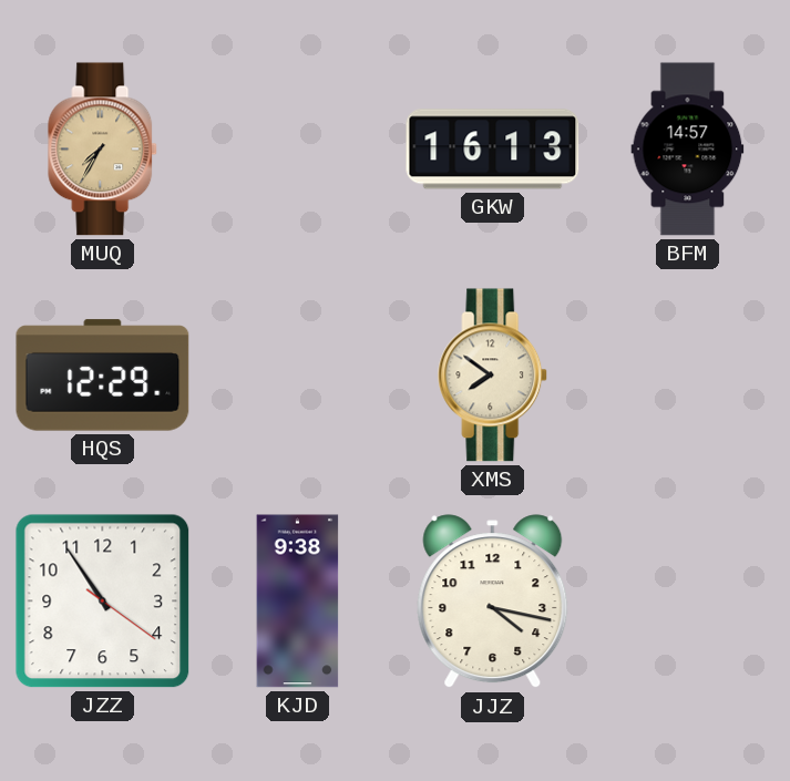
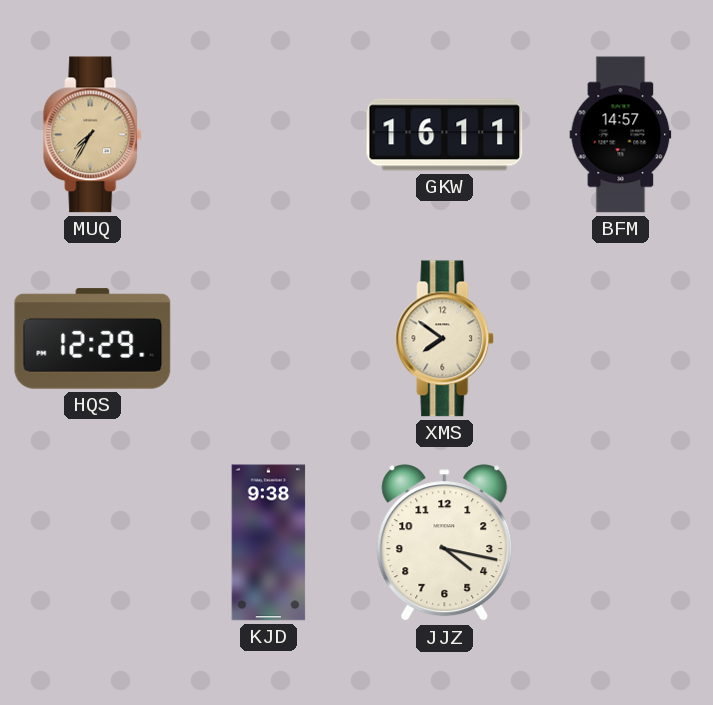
GKW: 16:13 -> 16:11 (445, 135)
JZZ: 10:54 -> none (103, 602)
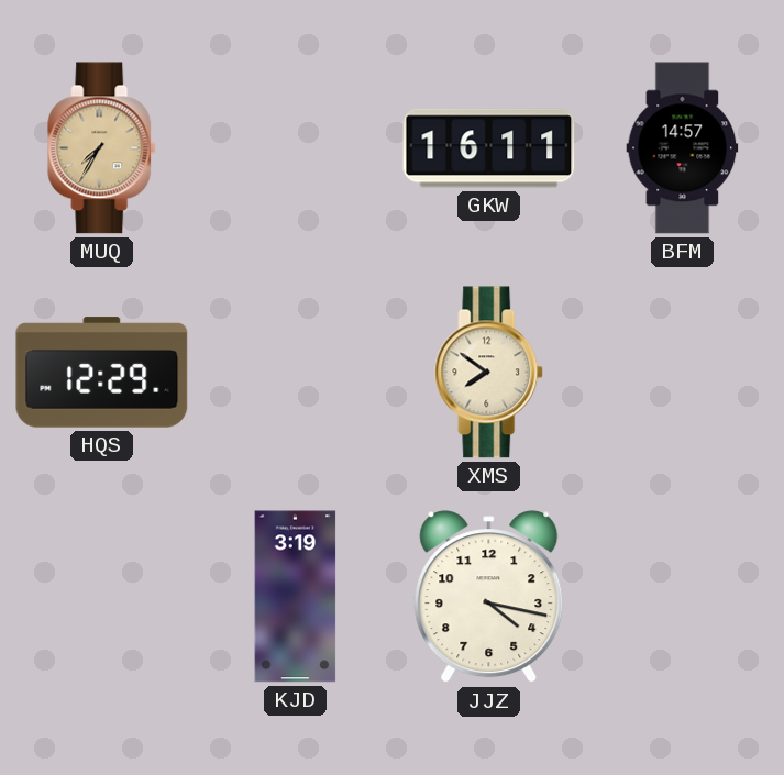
KJD: 9:38 -> 3:19 (296, 597)
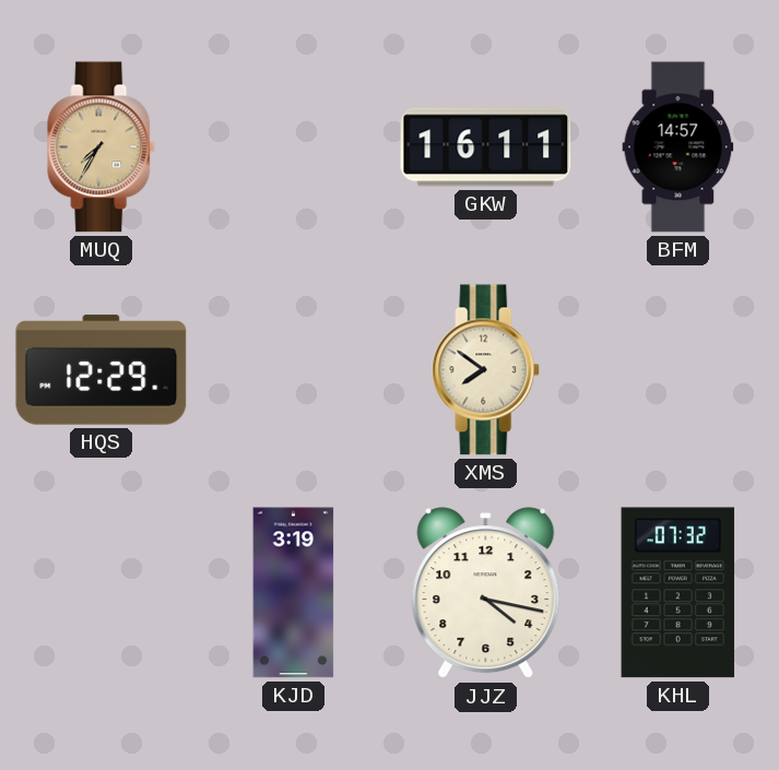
KHL: none -> 07:32 (678, 593)
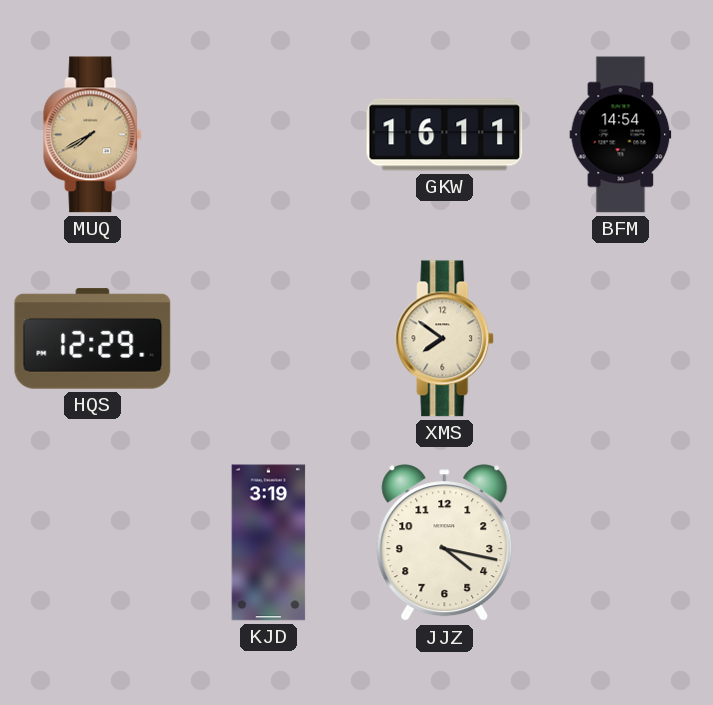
MUQ: 7:35 -> 7:40 (93, 135)
BFM: 14:57 -> 14:54 (621, 135)
KHL: 07:32 -> none (678, 593)
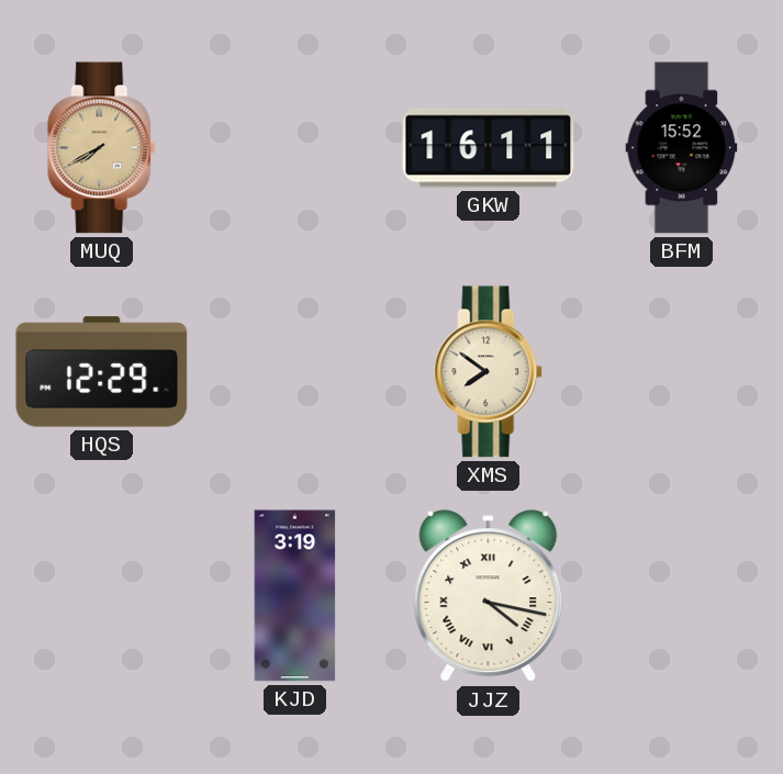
BFM: 14:54 -> 15:52 (682, 148)
JJZ numerals: Arabic -> Roman (489, 596)
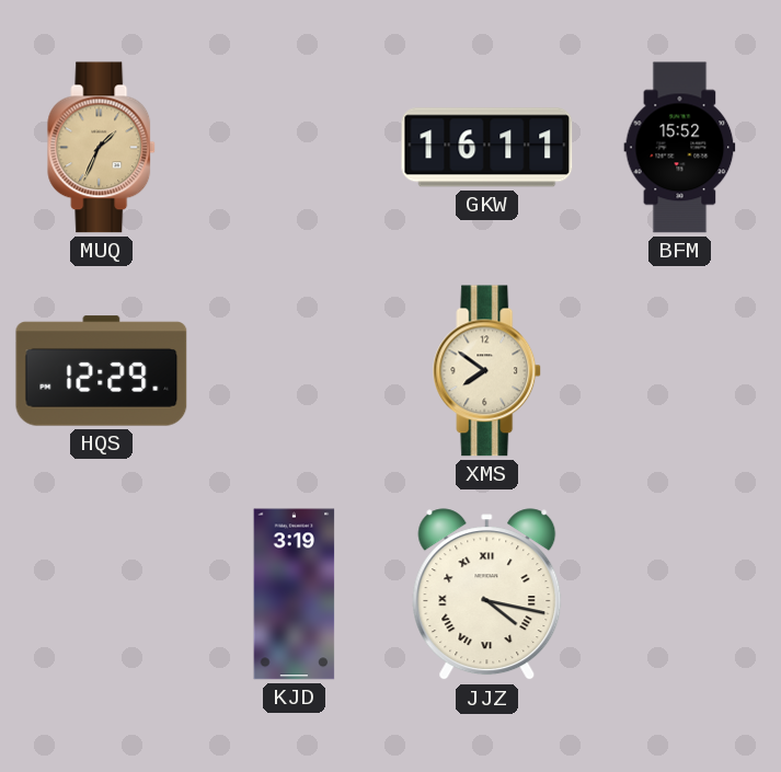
MUQ: 7:40 -> 1:34 (102, 148)
